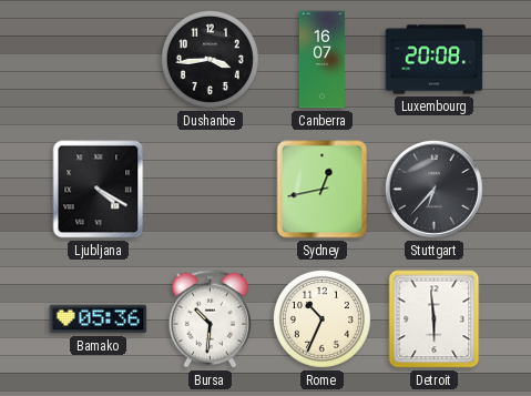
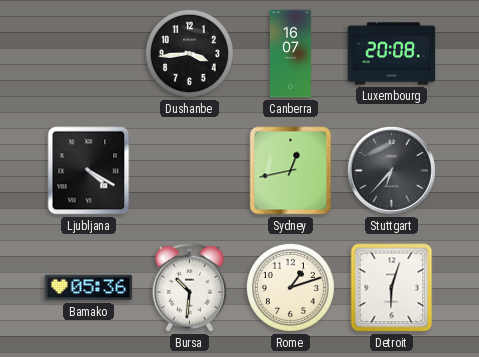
Rome: 10:34 -> 1:12 (290, 287)
Detroit: 5:59 -> 6:03 (392, 288)
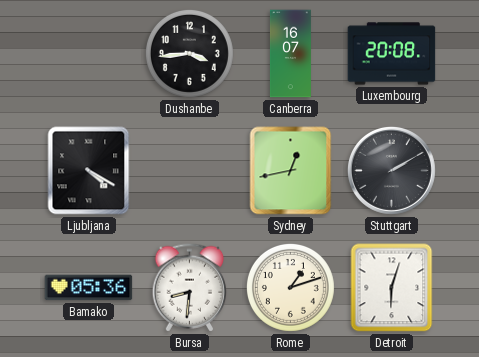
Stuttgart: 6:37 -> 2:10 (391, 170)
Bursa: 10:31 -> 8:31 (190, 288)
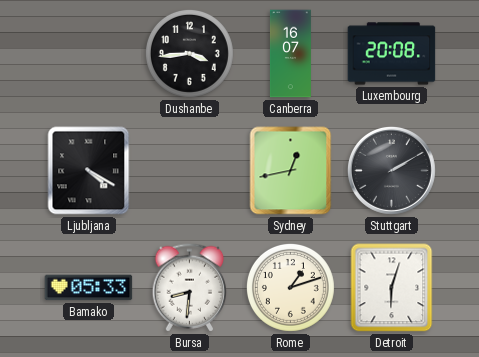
Bamako: 05:36 -> 05:33 (89, 288)
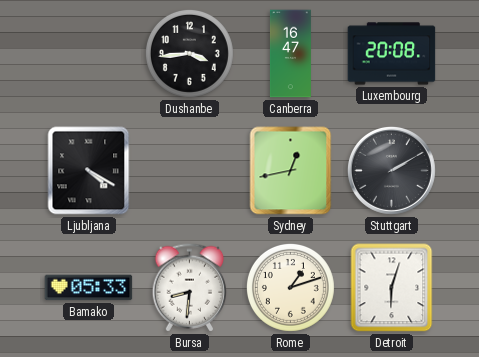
Canberra: 16:07 -> 16:47 (290, 54)
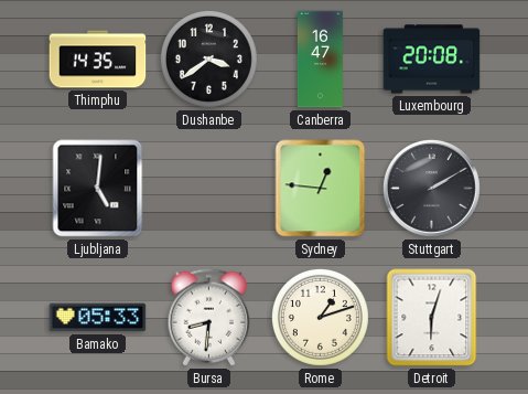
Thimphu: none -> 14:35 (98, 60)
Dushanbe: 3:44 -> 3:39 (208, 58)
Ljubljana: 4:20 -> 5:01 (98, 189)
Sydney: 12:43 -> 12:46 (321, 189)
